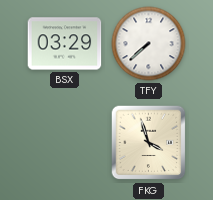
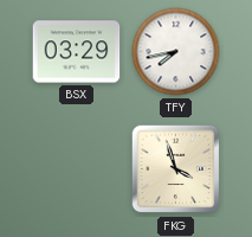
TFY: 7:38 -> 7:43 (176, 52)
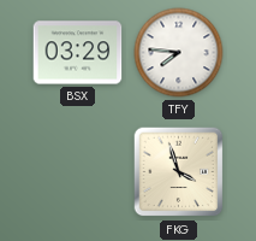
TFY: 7:43 -> 7:46 (179, 53)
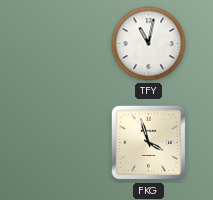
BSX: 03:29 -> none (78, 53)
TFY: 7:46 -> 11:02 (149, 44)
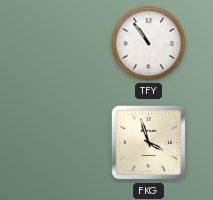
TFY: 11:02 -> 10:54 (149, 44)
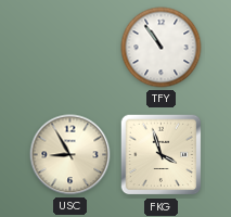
USC: none -> 8:55 (70, 155)
